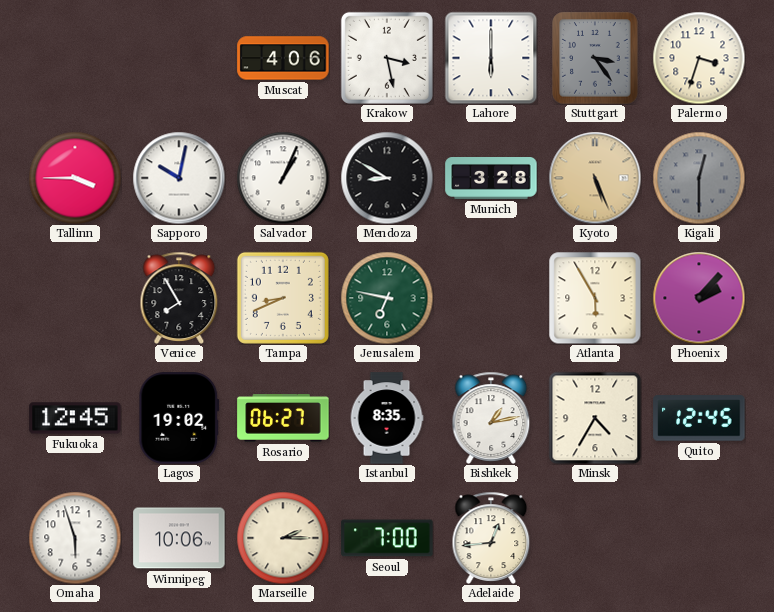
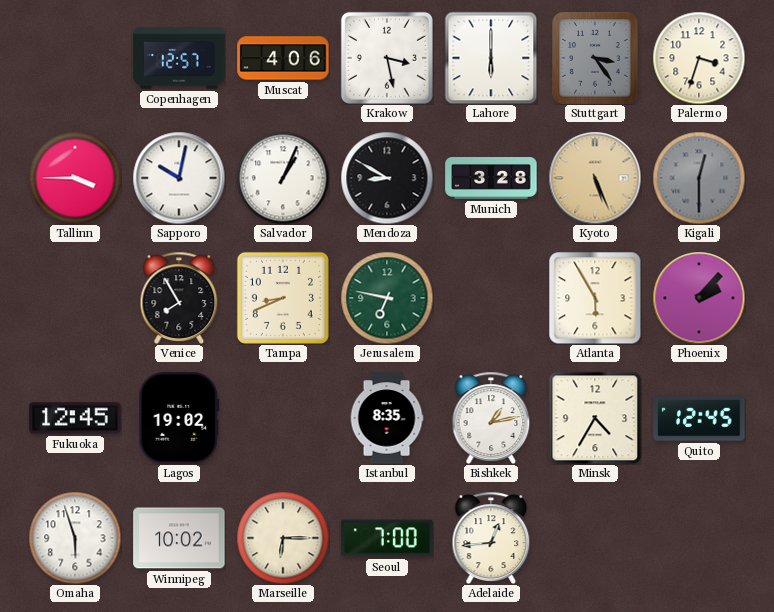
Copenhagen: none -> 12:57 (179, 58)
Rosario: 06:27 -> none (283, 418)
Winnipeg: 10:06 -> 10:02 (179, 538)
Marseille: 2:15 -> 6:15 (283, 538)
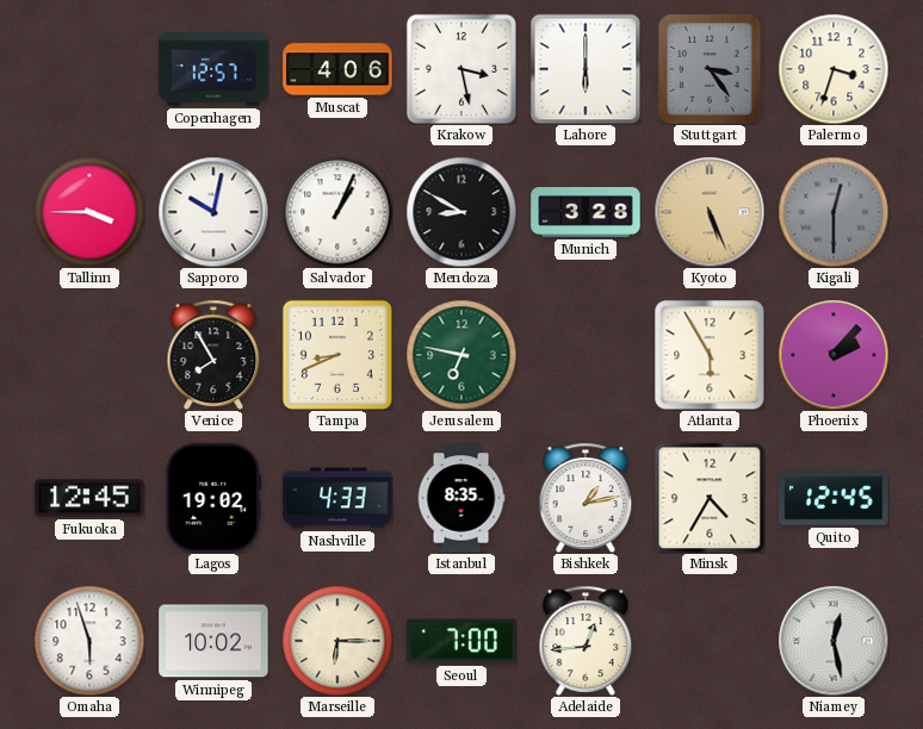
Nashville: none -> 4:33 (337, 498)
Niamey: none -> 12:28 (834, 641)
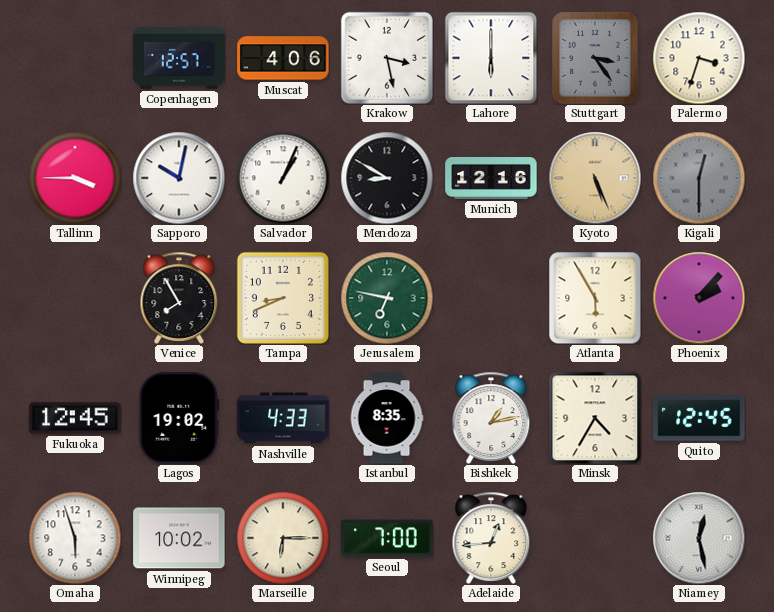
Munich: 3:28 -> 12:16 (491, 179)
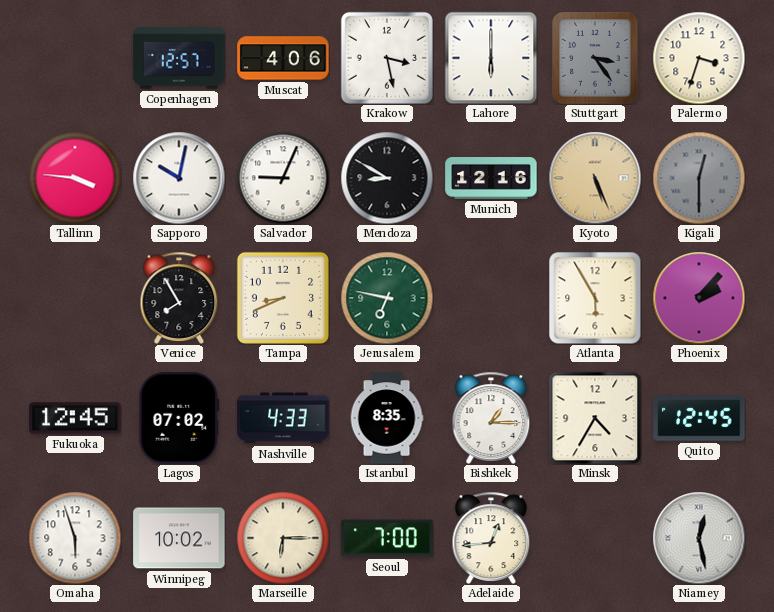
Tallinn: 3:45 -> 3:46 (75, 178)
Salvador: 1:04 -> 9:04 (283, 178)
Lagos: 19:02 -> 07:02 (179, 418)
Bishkek: 1:13 -> 1:15 (491, 418)
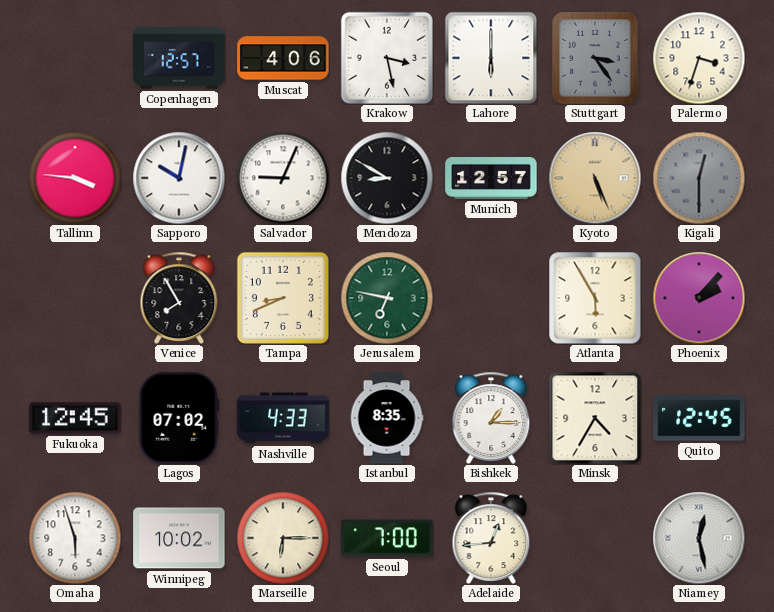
Munich: 12:16 -> 12:57 (491, 179)
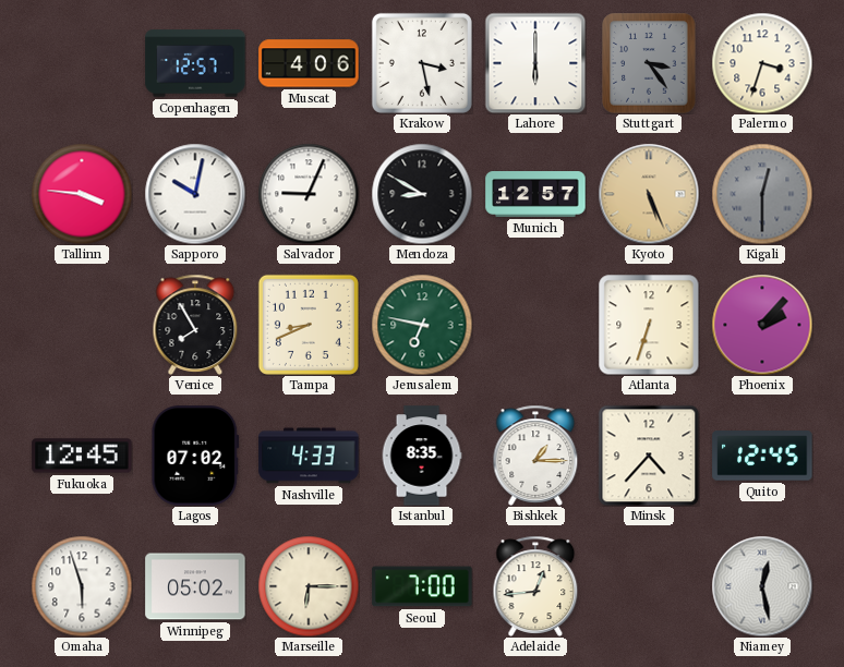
Atlanta: 5:55 -> 6:33 (649, 325)
Minsk: 4:35 -> 4:37 (649, 456)
Winnipeg: 10:02 -> 05:02 (195, 586)
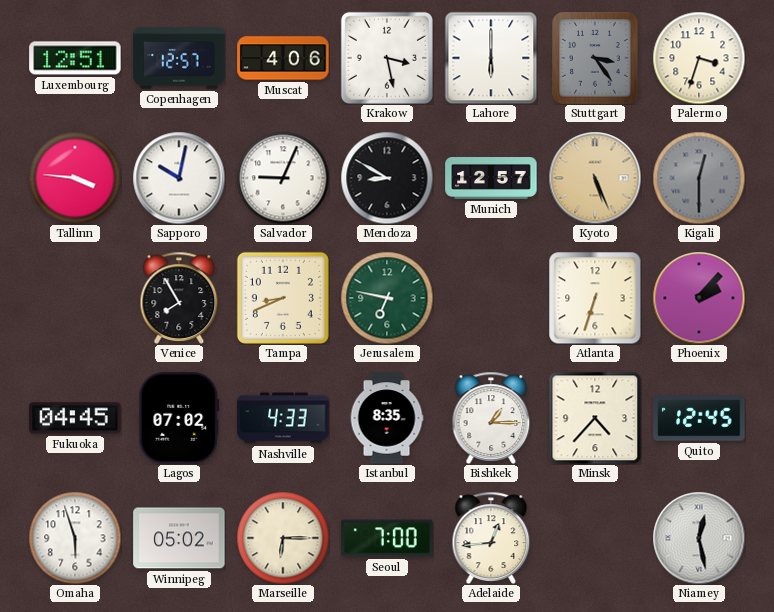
Luxembourg: none -> 12:51 (75, 58)
Fukuoka: 12:45 -> 04:45 (75, 418)
